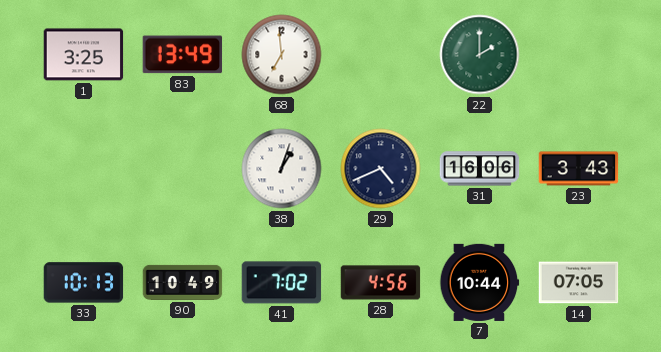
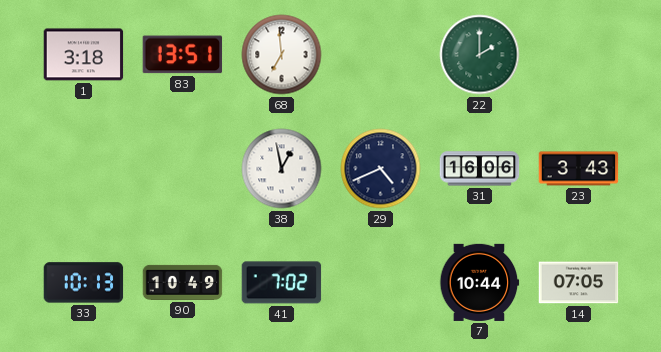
1: 3:25 -> 3:18 (84, 55)
83: 13:49 -> 13:51 (183, 55)
38: 1:03 -> 12:58 (282, 169)
28: 4:56 -> none (381, 283)
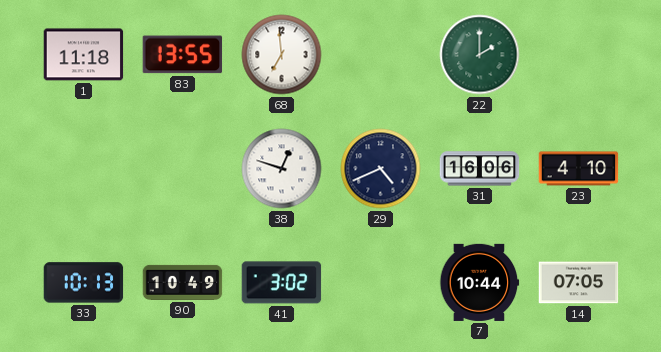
1: 3:18 -> 11:18 (84, 55)
83: 13:51 -> 13:55 (183, 55)
38: 12:58 -> 12:48 (282, 169)
23: 3:43 -> 4:10 (579, 169)
41: 7:02 -> 3:02 (282, 283)
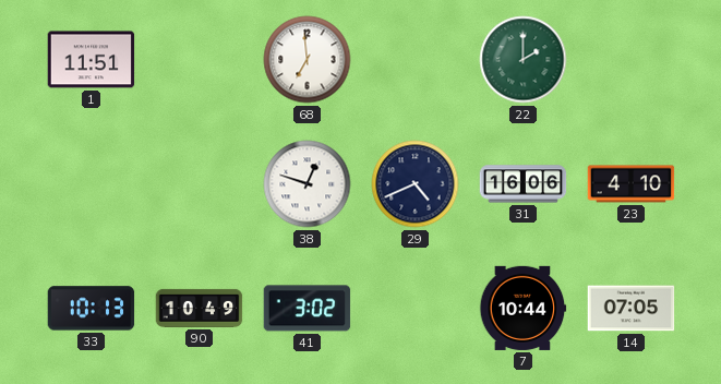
1: 11:18 -> 11:51 (92, 60)
83: 13:55 -> none (183, 55)
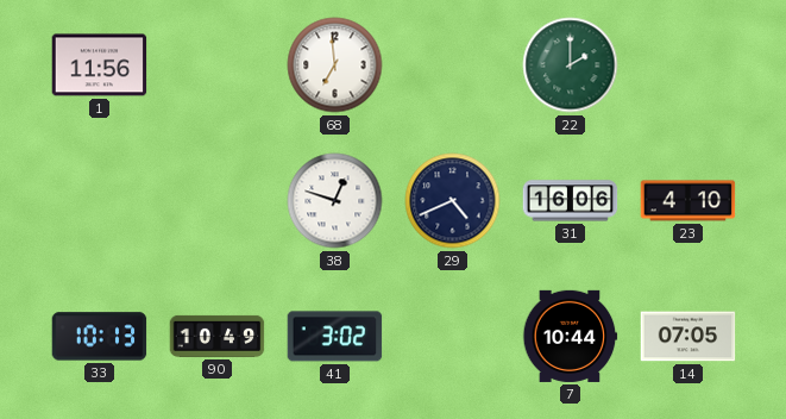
1: 11:51 -> 11:56 (100, 65)
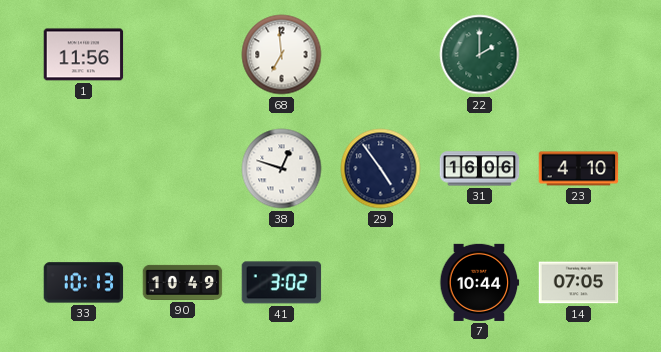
29: 4:41 -> 4:54 (381, 169)
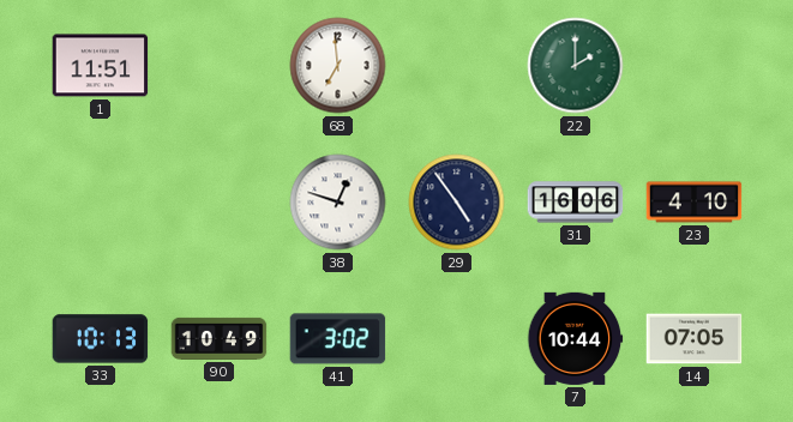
1: 11:56 -> 11:51 (101, 66)
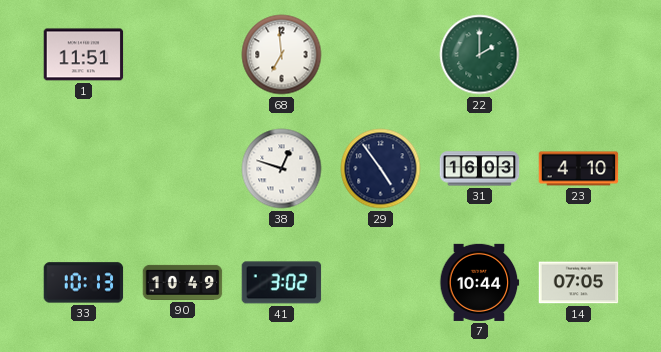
31: 16:06 -> 16:03 (480, 169)
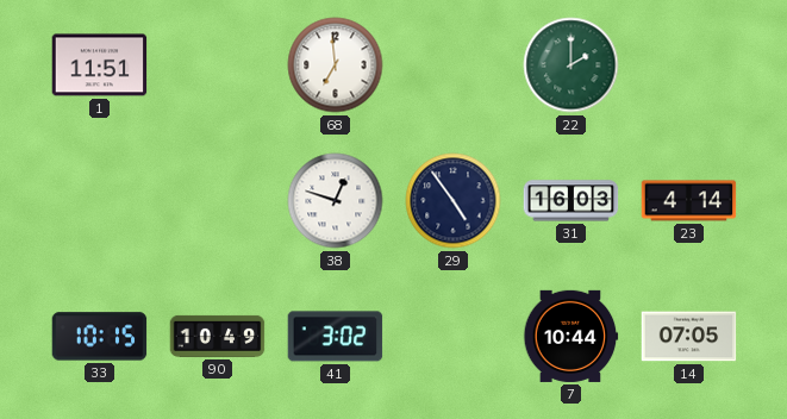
23: 4:10 -> 4:14 (689, 201)
33: 10:13 -> 10:15 (100, 337)
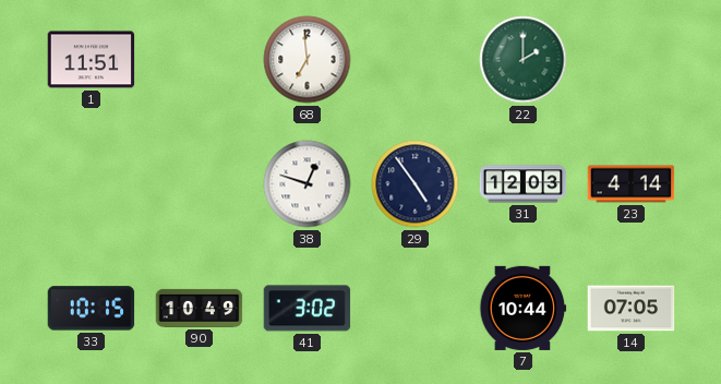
31: 16:03 -> 12:03 (524, 184)
